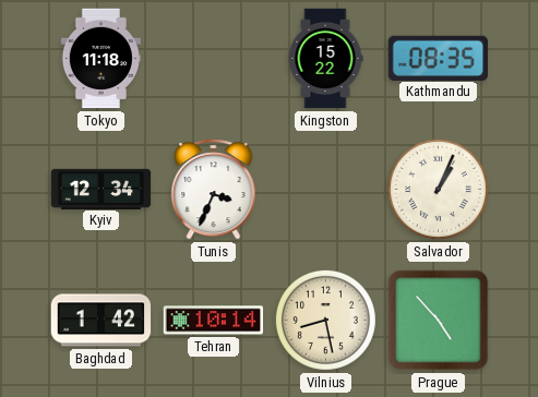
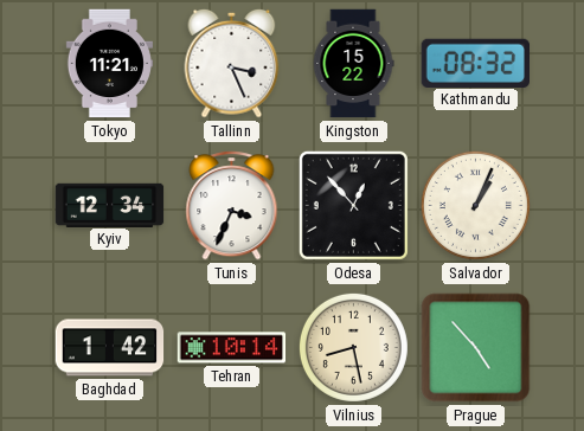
Tokyo: 11:18 -> 11:21 (109, 64)
Tallinn: none -> 3:26 (232, 63)
Kathmandu: 08:35 -> 08:32 (476, 63)
Odesa: none -> 12:53 (353, 205)
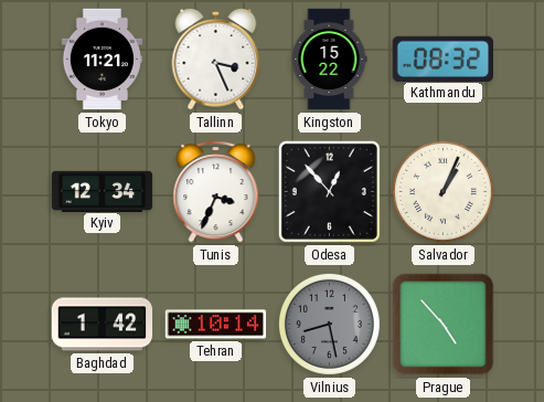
Vilnius dial: cream -> grey (329, 324)
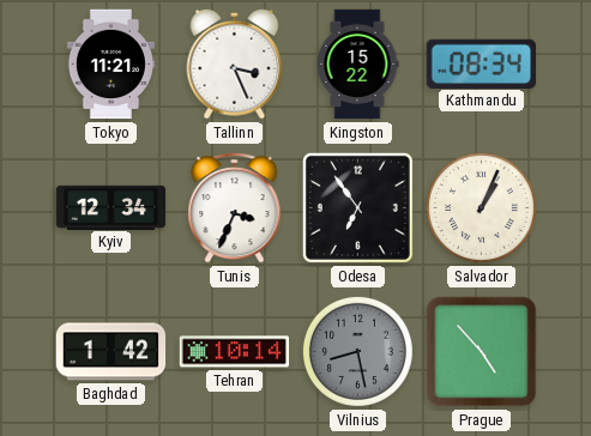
Kathmandu: 08:32 -> 08:34 (482, 63)
Odesa: 12:53 -> 6:54 (357, 207)
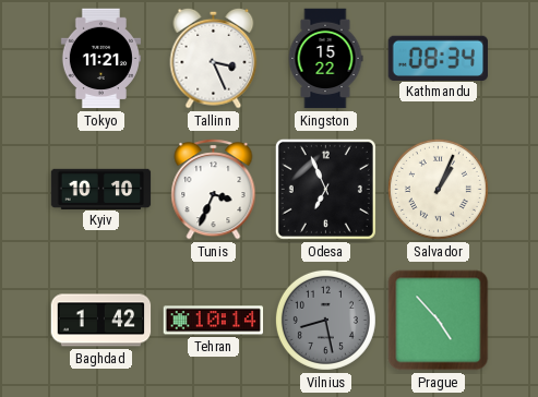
Kyiv: 12:34 -> 10:10 (101, 189)
Odesa: 6:54 -> 6:56 (325, 189)
